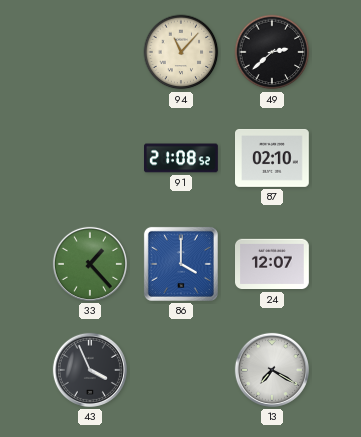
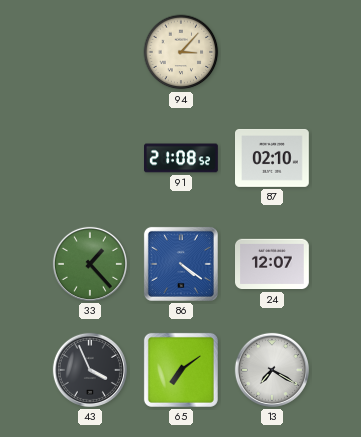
94: 11:07 -> 3:07 (181, 52)
49: 2:38 -> none (272, 52)
86: 4:00 -> 4:21 (181, 264)
65: none -> 7:09 (181, 370)
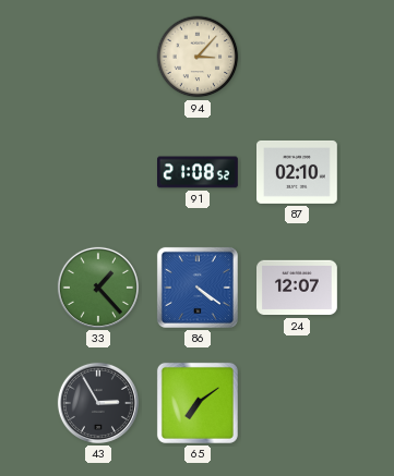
43: 3:56 -> 2:55 (98, 403)
13: 7:20 -> none (272, 370)
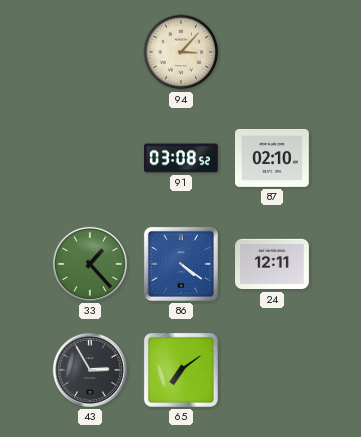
91: 21:08 -> 03:08 (182, 158)
24: 12:07 -> 12:11 (273, 264)
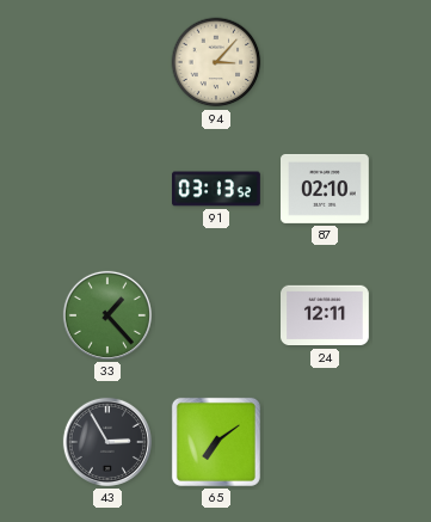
91: 03:08 -> 03:13 (217, 189)
86: 4:21 -> none (181, 264)
